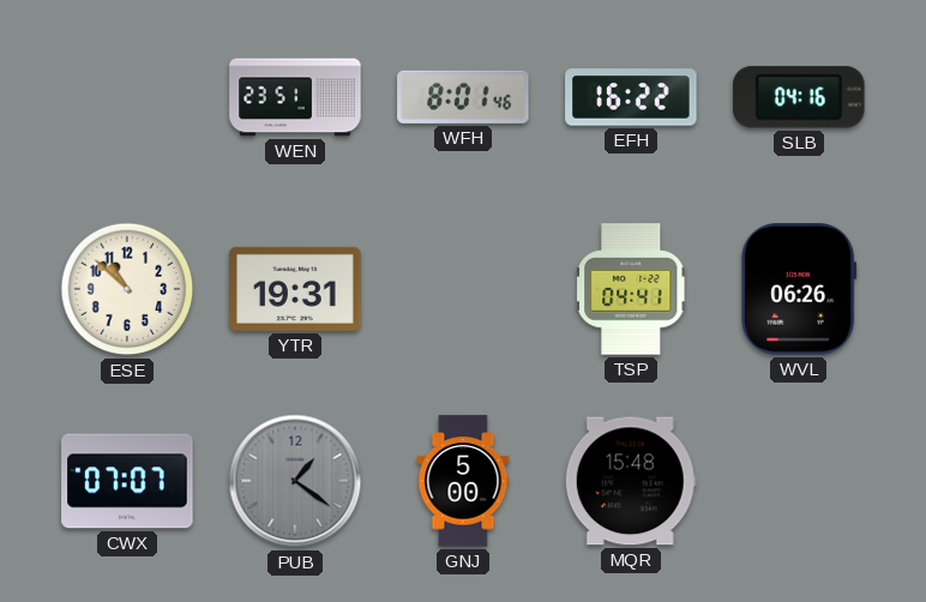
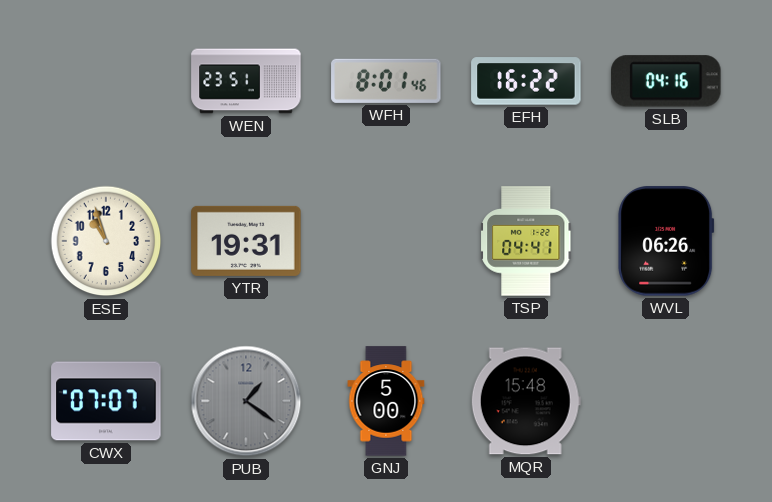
ESE: 10:52 -> 10:57 (106, 241)
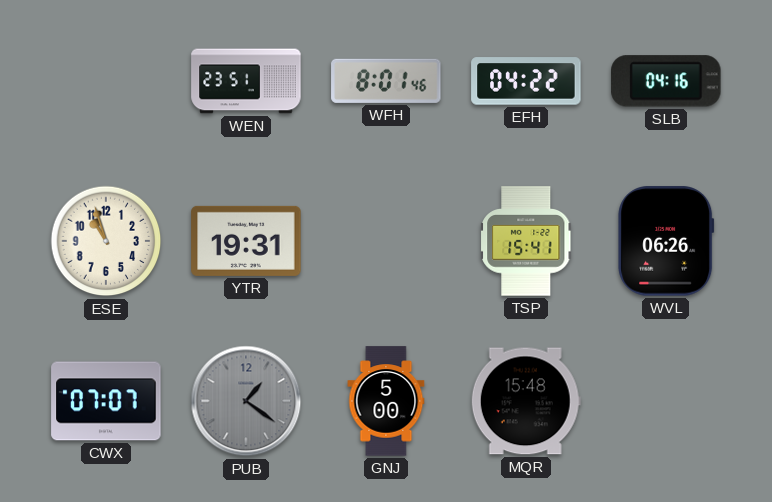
EFH: 16:22 -> 04:22 (526, 81)
TSP: 04:41 -> 15:41 (526, 241)
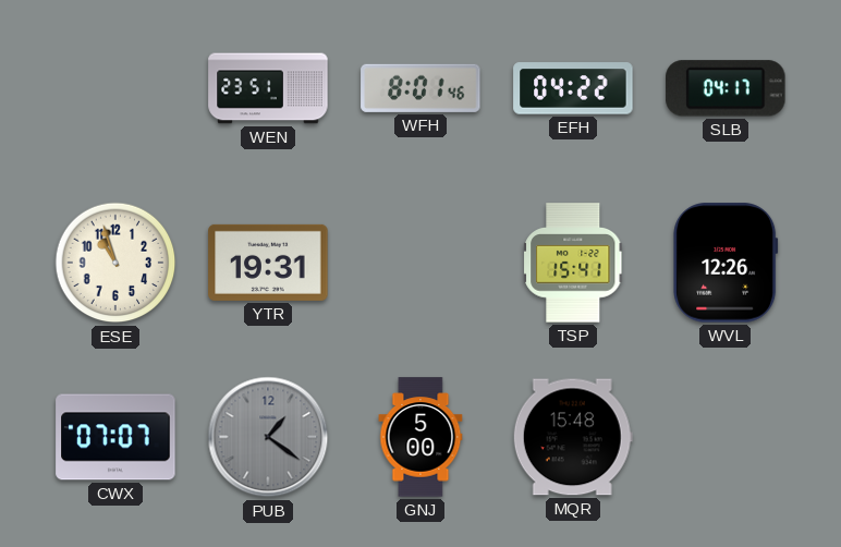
SLB: 04:16 -> 04:17 (726, 88)
WVL: 06:26 -> 12:26 (726, 263)
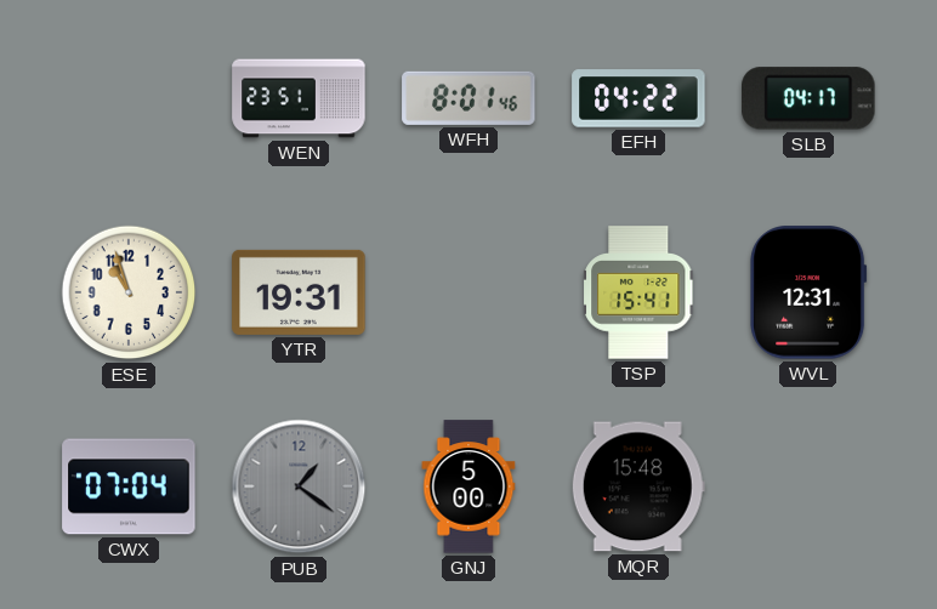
WVL: 12:26 -> 12:31 (808, 292)
CWX: 07:07 -> 07:04 (129, 486)
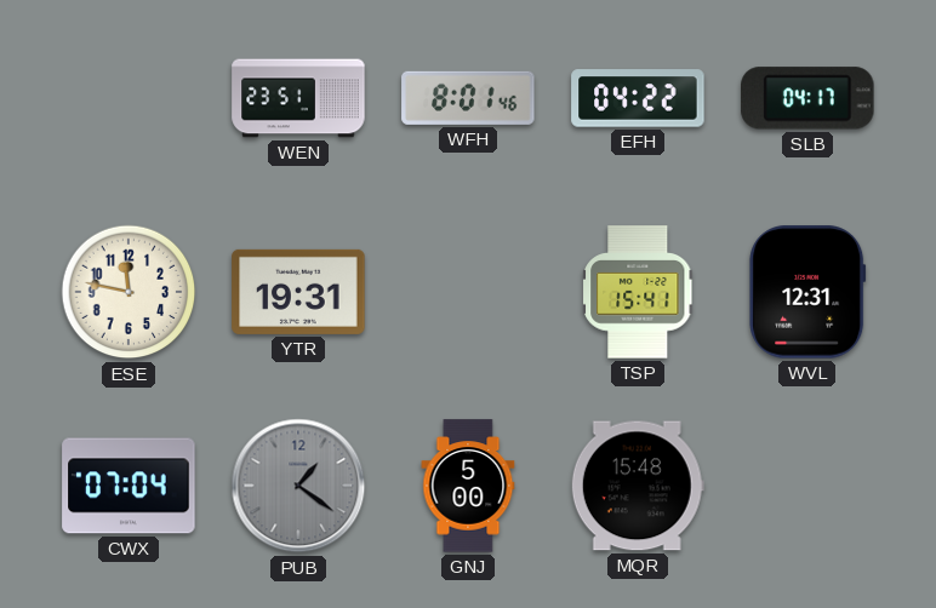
ESE: 10:57 -> 11:47 (129, 292)
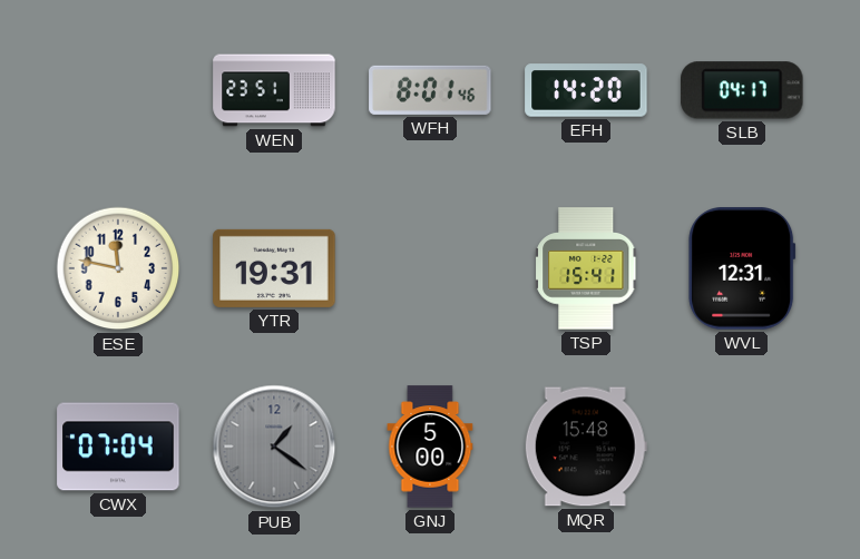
EFH: 04:22 -> 14:20 (586, 90)
